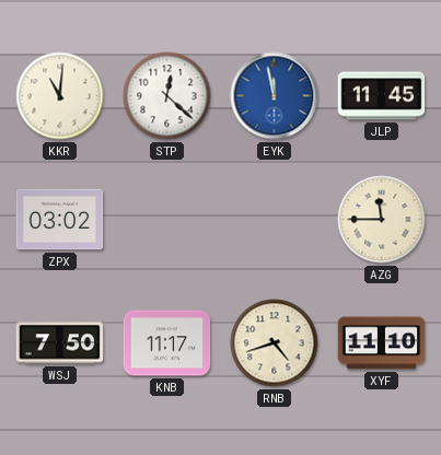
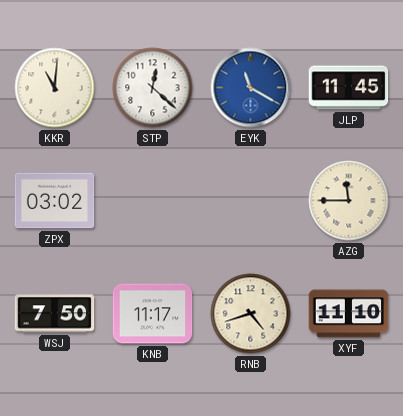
EYK: 11:58 -> 11:20 (251, 88)
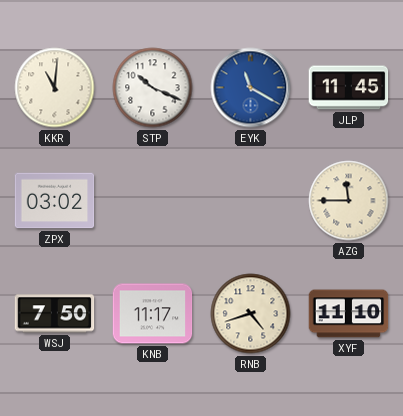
STP: 12:22 -> 10:19 (153, 88)
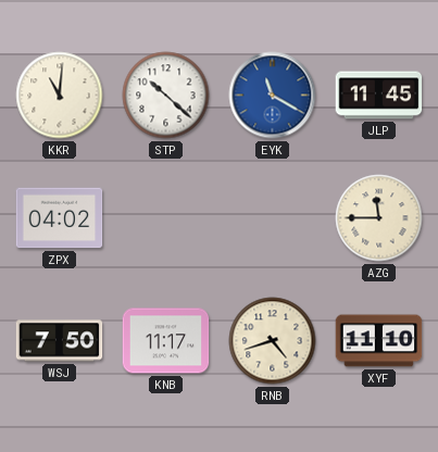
STP: 10:19 -> 10:22 (166, 96)
ZPX: 03:02 -> 04:02 (60, 218)
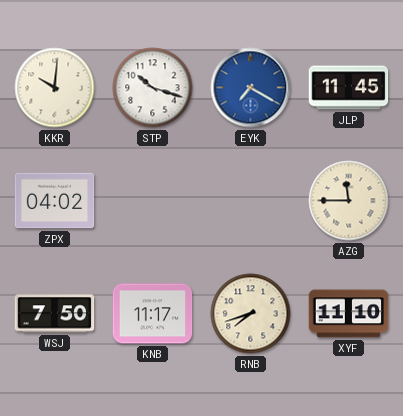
KKR: 11:01 -> 10:01 (55, 88)
STP: 10:22 -> 10:18 (153, 88)
EYK: 11:20 -> 7:20 (251, 88)
RNB: 4:42 -> 7:42 (251, 314)
